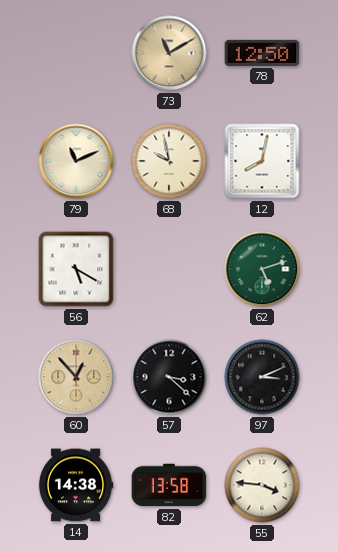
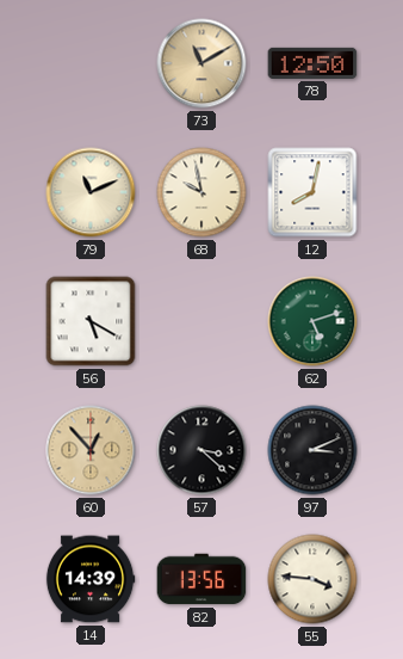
14: 14:38 -> 14:39 (91, 579)
82: 13:58 -> 13:56 (201, 579)
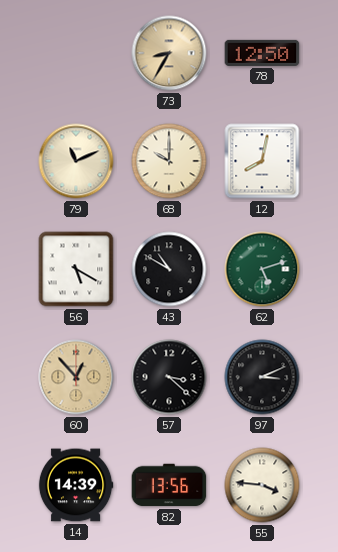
73: 11:10 -> 8:35 (169, 53)
68: 9:58 -> 10:00 (169, 161)
43: none -> 10:50 (169, 269)
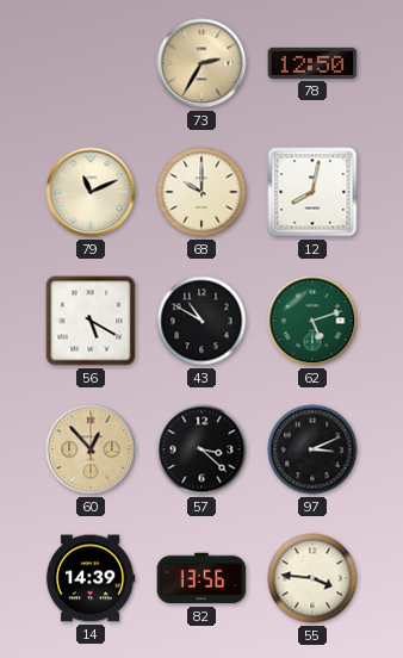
73: 8:35 -> 2:35 (201, 63)
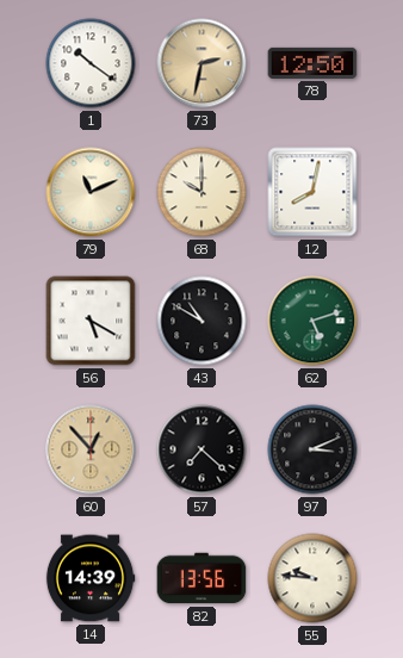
1: none -> 10:21 (91, 63)
73: 2:35 -> 2:32 (201, 63)
57: 3:22 -> 7:22 (201, 449)
55: 3:46 -> 9:46 (312, 578)
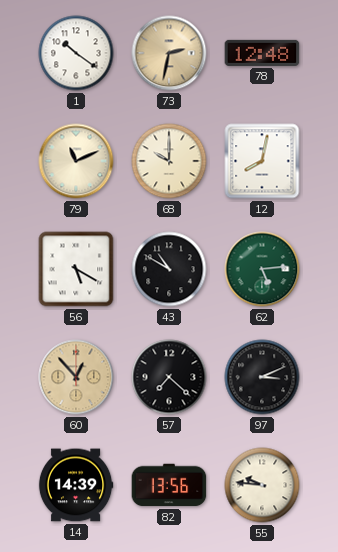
78: 12:50 -> 12:48 (262, 53)
62: 5:12 -> 5:14 (262, 269)
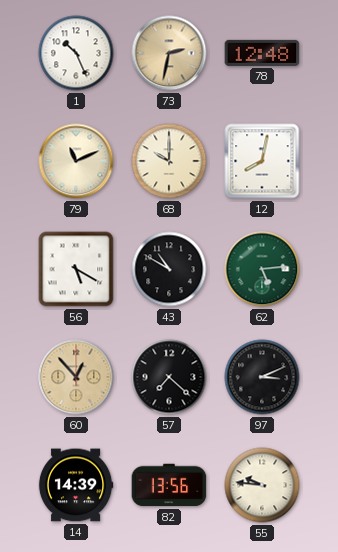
1: 10:21 -> 10:26 (76, 53)
